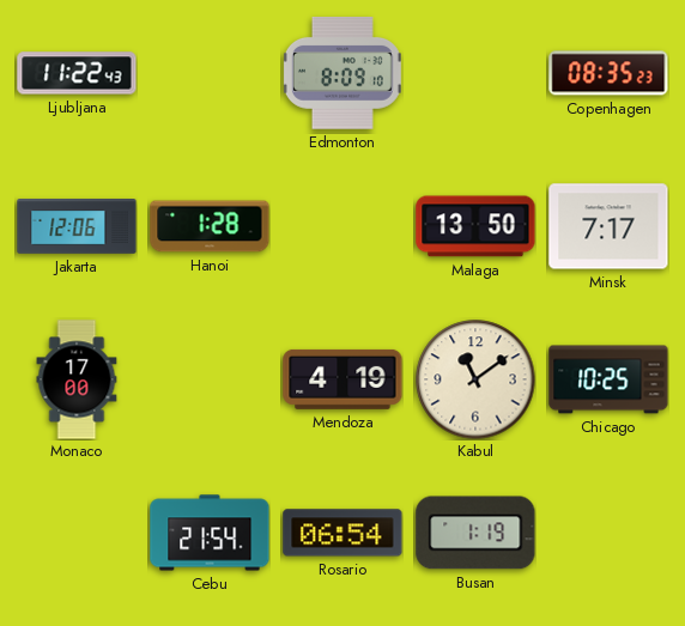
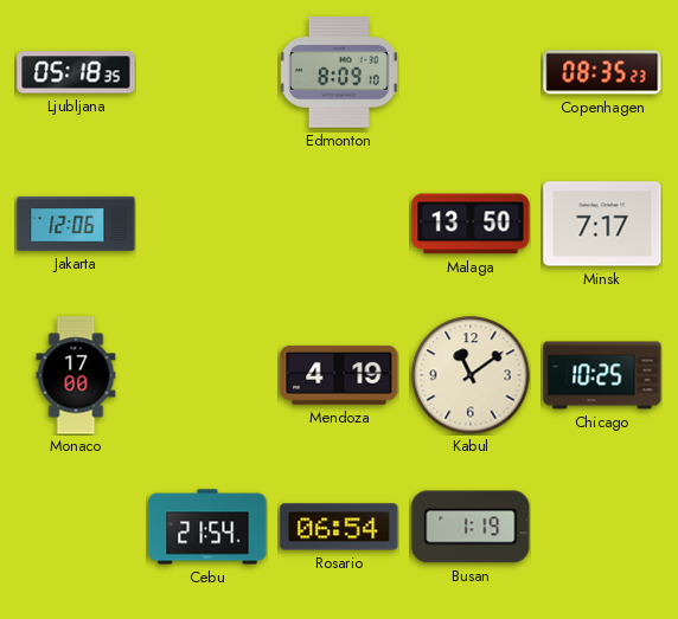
Ljubljana: 11:22 -> 05:18 (76, 72)
Hanoi: 1:28 -> none (210, 226)
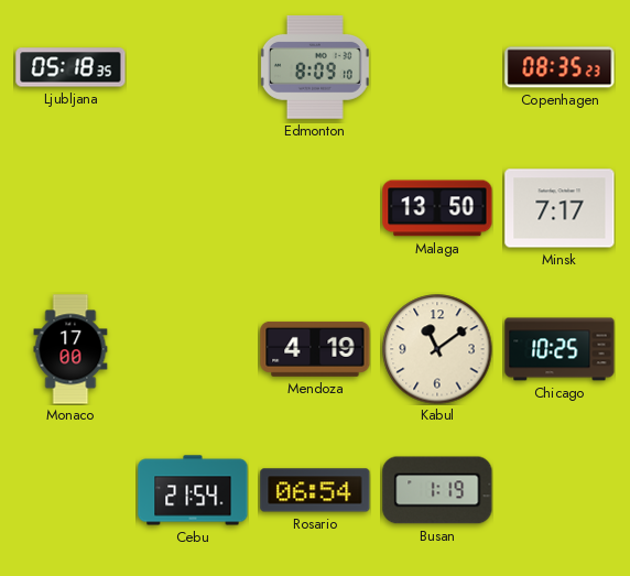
Jakarta: 12:06 -> none (76, 225)
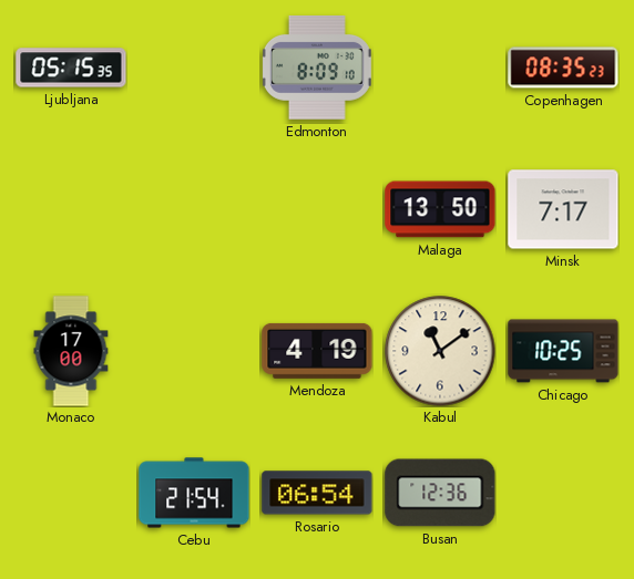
Ljubljana: 05:18 -> 05:15 (71, 68)
Busan: 1:19 -> 12:36 (440, 493)
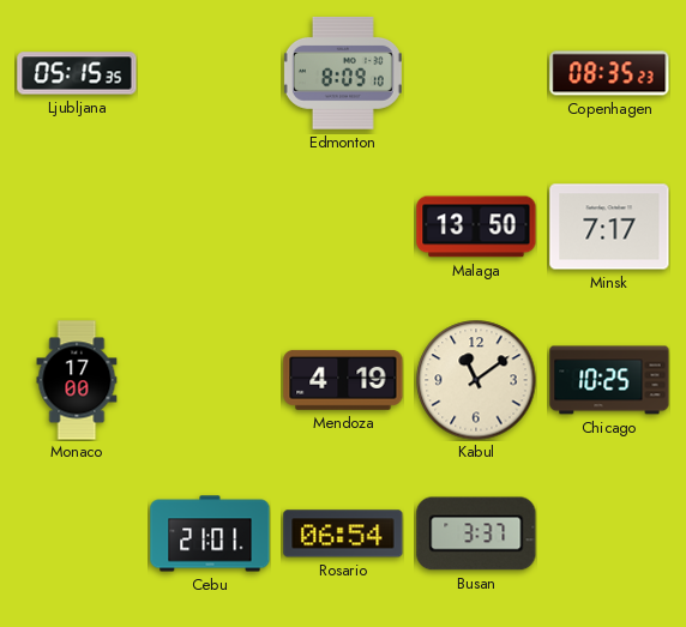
Cebu: 21:54 -> 21:01 (210, 533)
Busan: 12:36 -> 3:37 (476, 533)
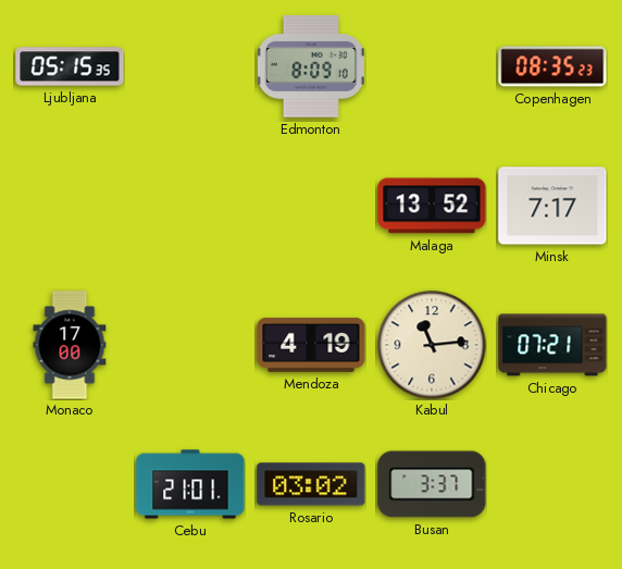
Malaga: 13:50 -> 13:52 (432, 206)
Kabul: 11:09 -> 11:14 (432, 345)
Chicago: 10:25 -> 07:21 (552, 345)
Rosario: 06:54 -> 03:02 (311, 484)
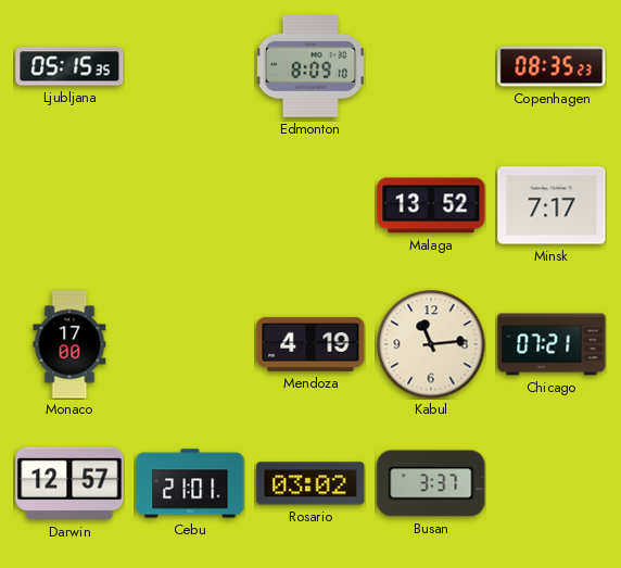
Darwin: none -> 12:57 (69, 483)
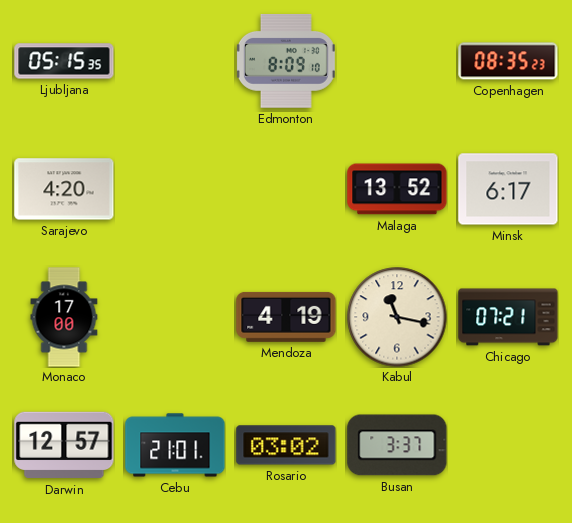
Sarajevo: none -> 4:20 (64, 189)
Minsk: 7:17 -> 6:17 (508, 189)
Kabul: 11:14 -> 11:17 (397, 317)
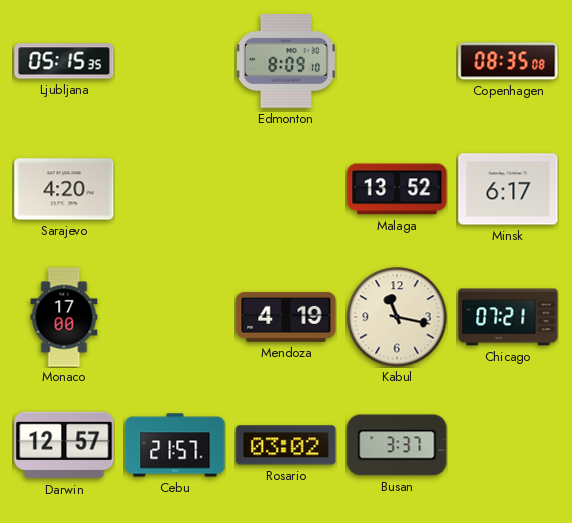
Copenhagen: 08:35:23 -> 08:35:08 (508, 61)
Cebu: 21:01 -> 21:57 (175, 445)
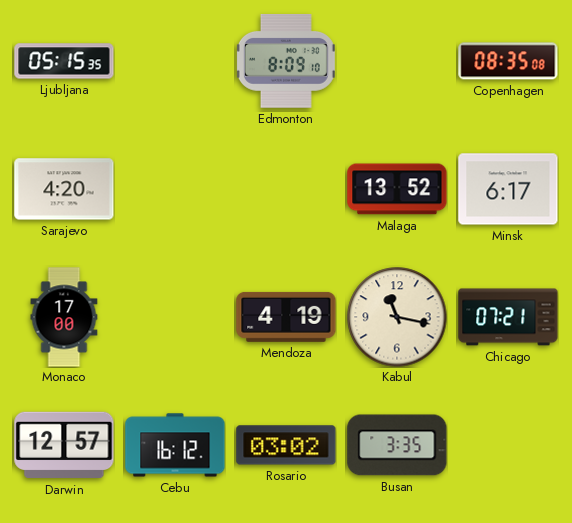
Cebu: 21:57 -> 16:12 (175, 445)
Busan: 3:37 -> 3:35 (397, 445)
